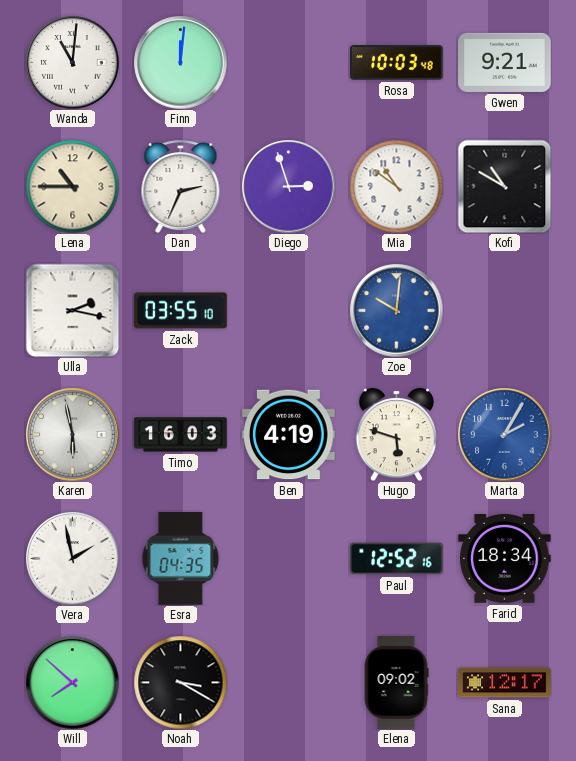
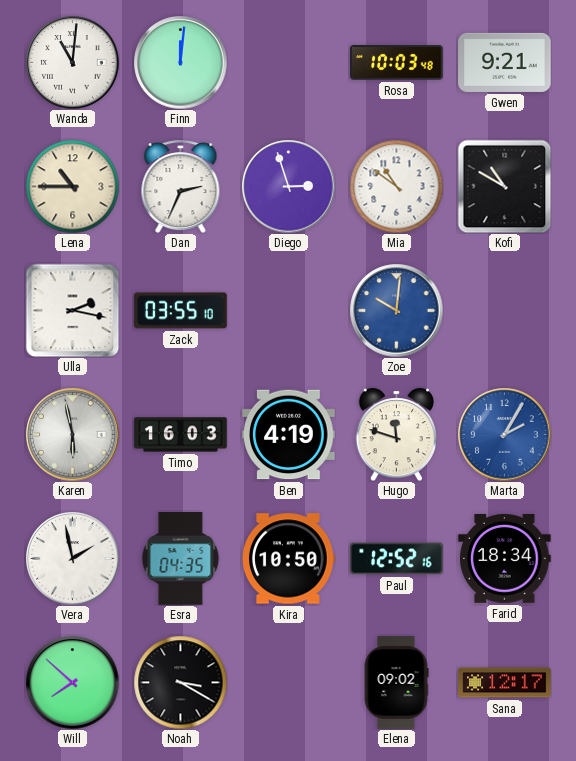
Hugo: 5:48 -> 11:48 (396, 434)
Kira: none -> 10:50 (289, 559)
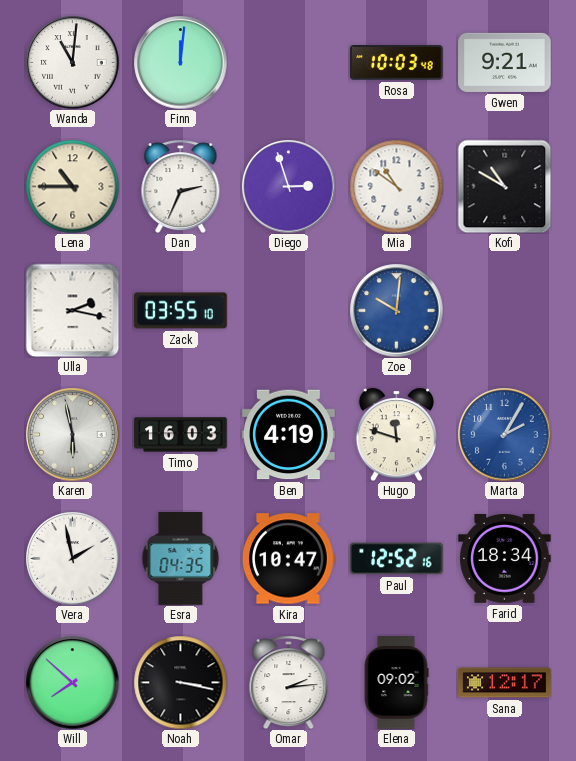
Kira: 10:50 -> 10:47 (289, 559)
Noah: 3:20 -> 3:17 (180, 682)
Omar: none -> 2:14 (289, 682)
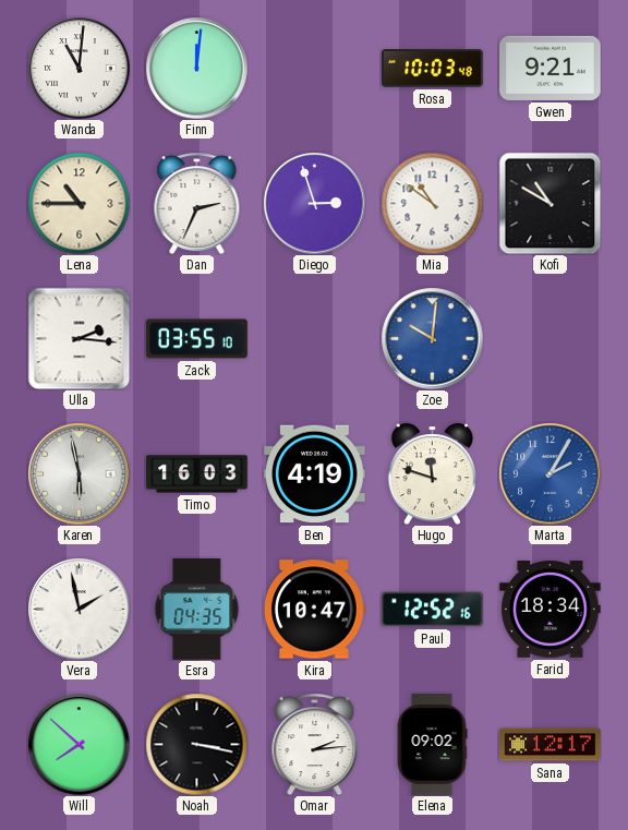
Ulla: 2:17 -> 2:16 (78, 338)
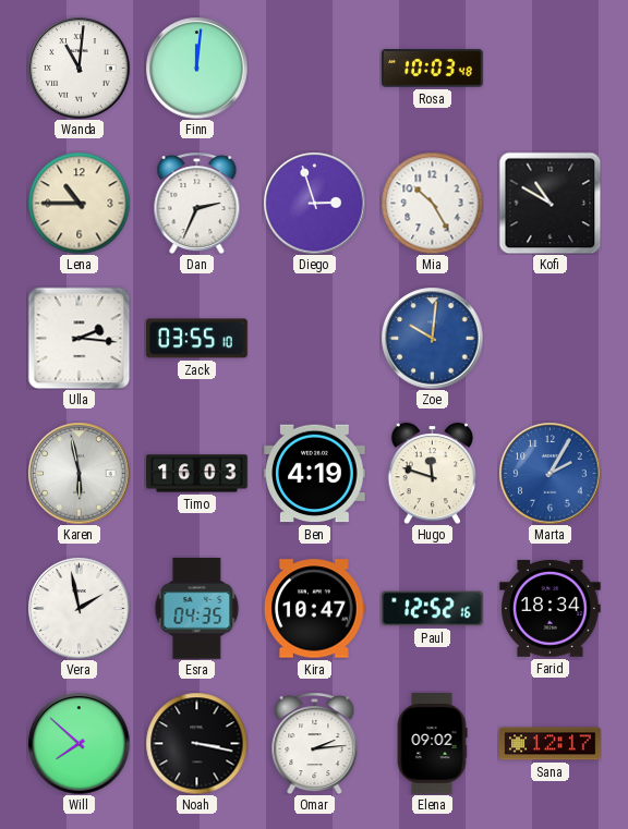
Gwen: 9:21 -> none (551, 68)
Mia: 10:51 -> 10:25 (432, 203)
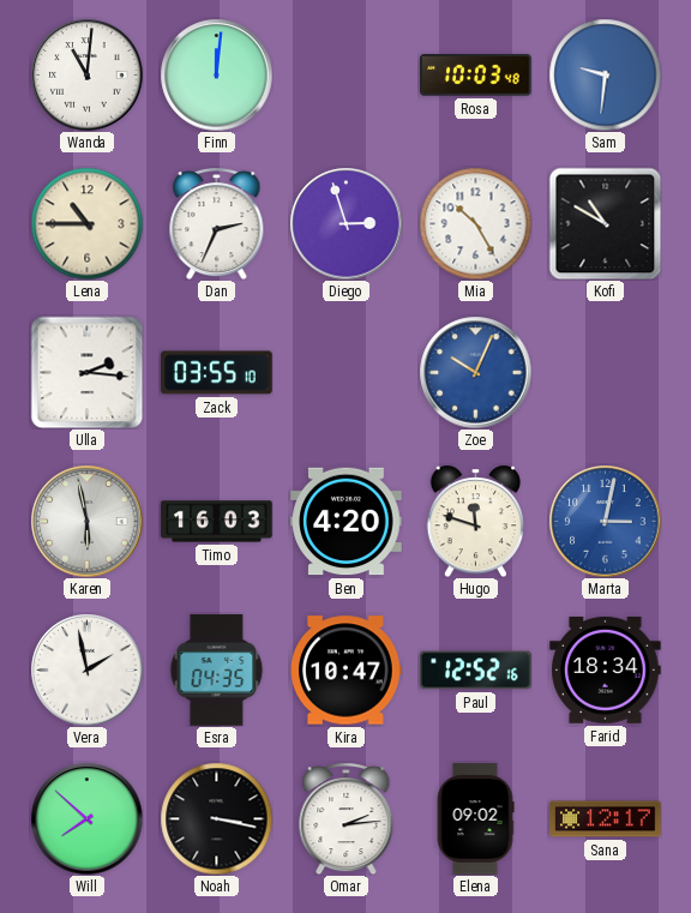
Sam: none -> 9:31 (605, 74)
Zoe: 10:01 -> 10:04 (475, 372)
Ben: 4:19 -> 4:20 (347, 522)
Marta: 2:05 -> 3:02 (605, 521)
